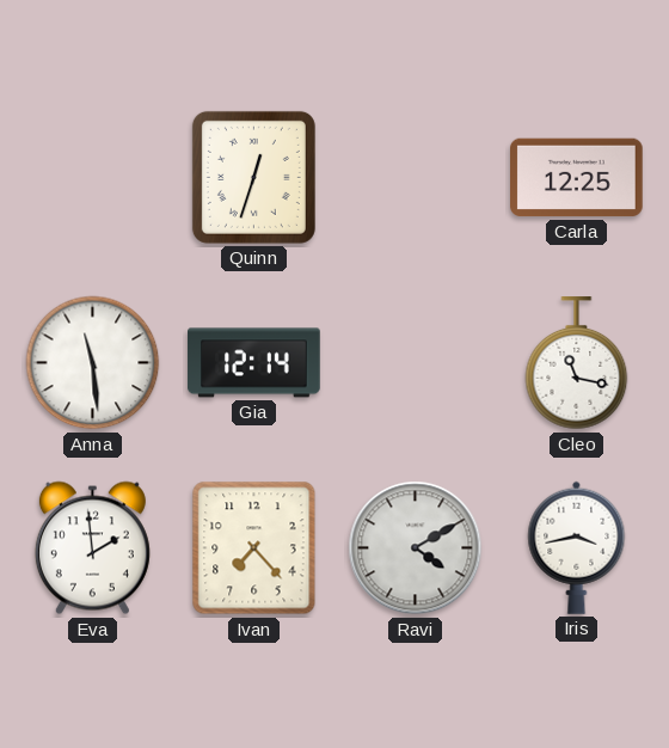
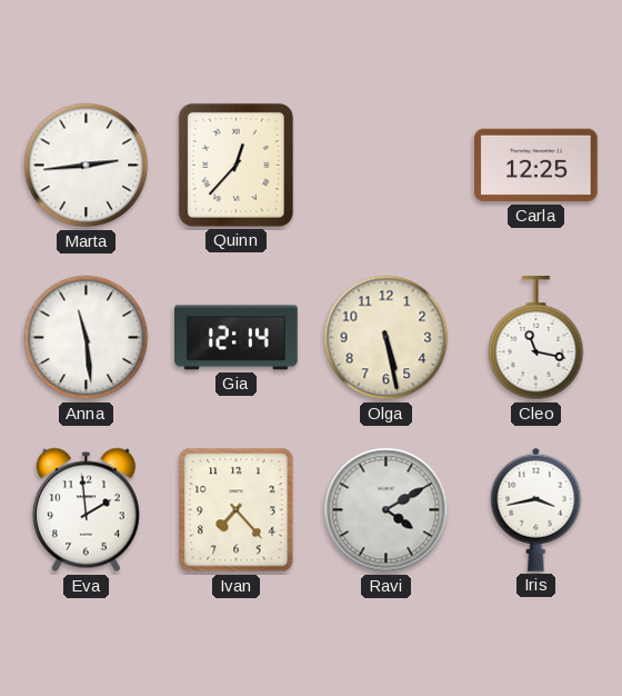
Marta: none -> 2:44 (87, 166)
Quinn: 12:33 -> 12:37 (235, 165)
Olga: none -> 5:28 (387, 338)
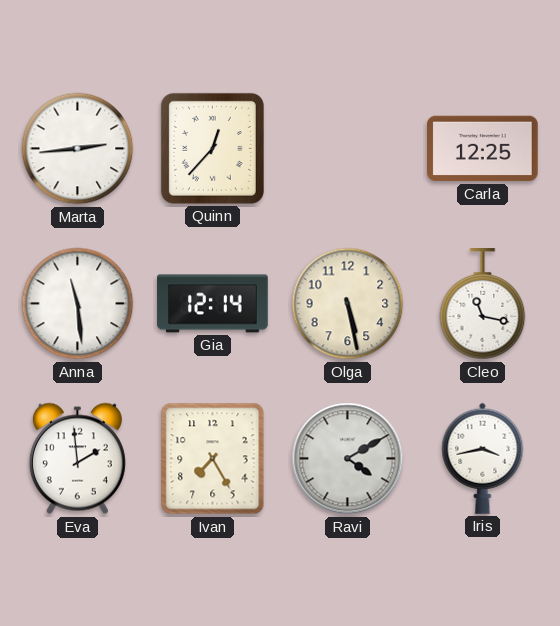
Ivan: 7:23 -> 7:25 (213, 459)
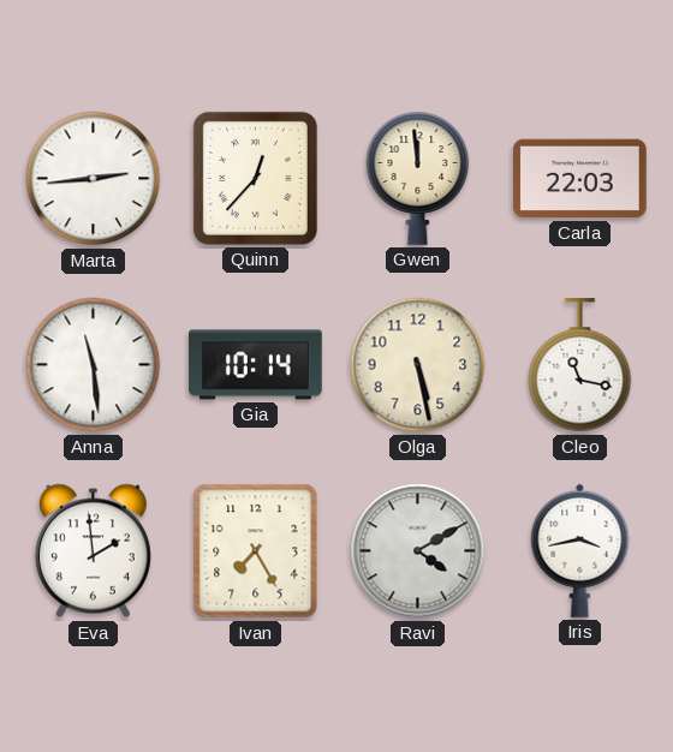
Gwen: none -> 11:59 (418, 178)
Carla: 12:25 -> 22:03 (580, 179)
Gia: 12:14 -> 10:14 (256, 365)
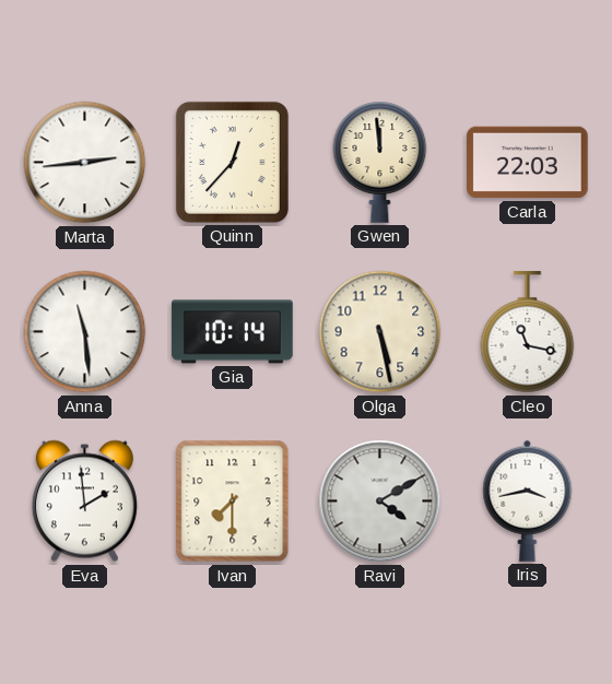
Ivan: 7:25 -> 7:30 (233, 502)
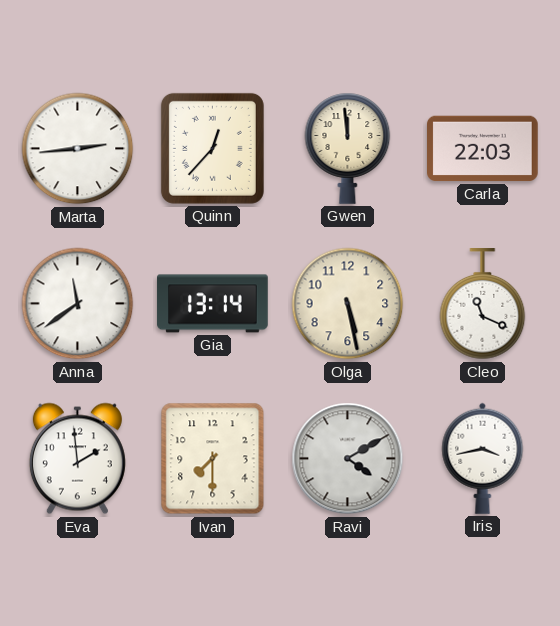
Anna: 11:29 -> 11:39 (78, 304)
Gia: 10:14 -> 13:14 (213, 304)
Cleo: 11:17 -> 11:19 (483, 304)
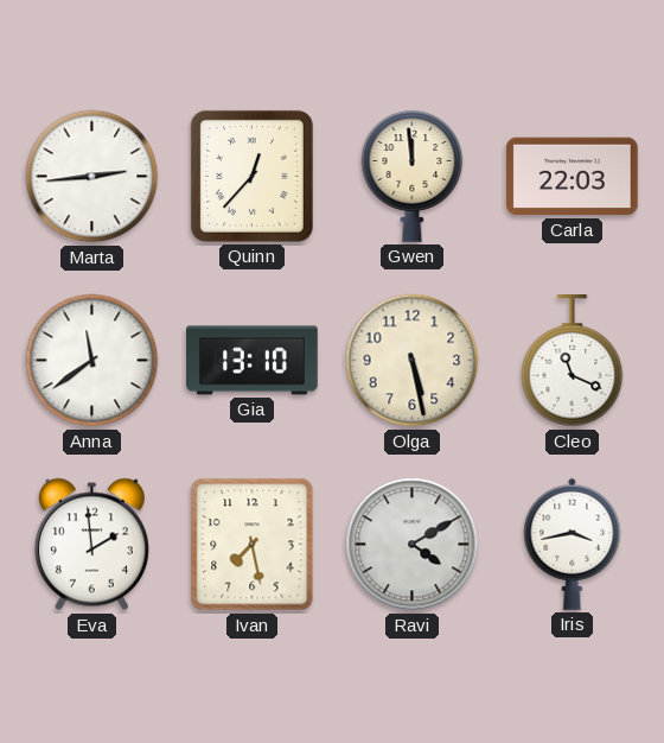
Gia: 13:14 -> 13:10 (253, 361)
Ivan: 7:30 -> 7:28 (253, 545)
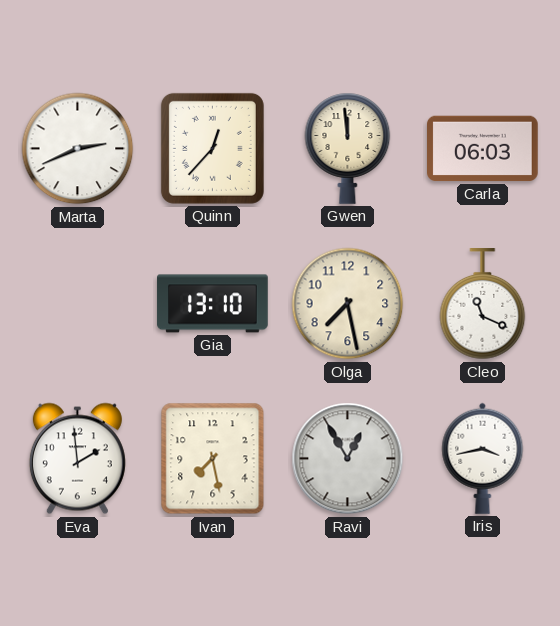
Marta: 2:44 -> 2:41 (78, 149)
Carla: 22:03 -> 06:03 (483, 149)
Anna: 11:39 -> none (92, 361)
Olga: 5:28 -> 7:28 (348, 304)
Ravi: 4:10 -> 12:55 (348, 459)
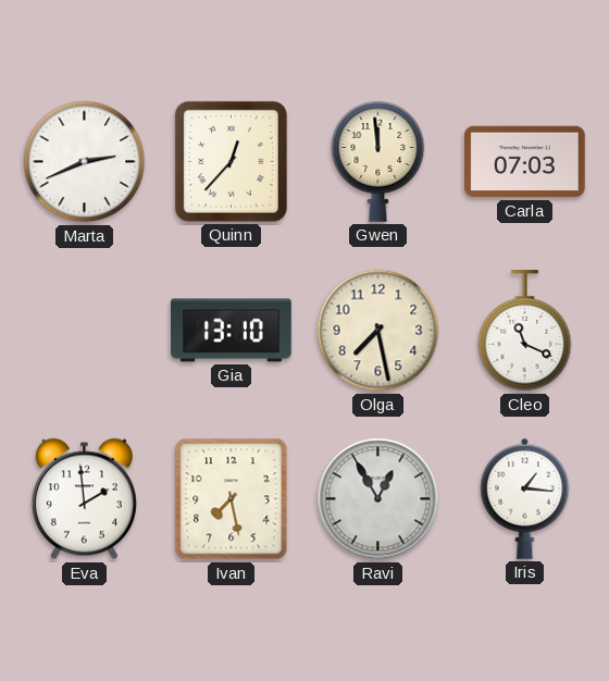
Carla: 06:03 -> 07:03 (525, 162)
Iris: 3:43 -> 1:16 (525, 498)
